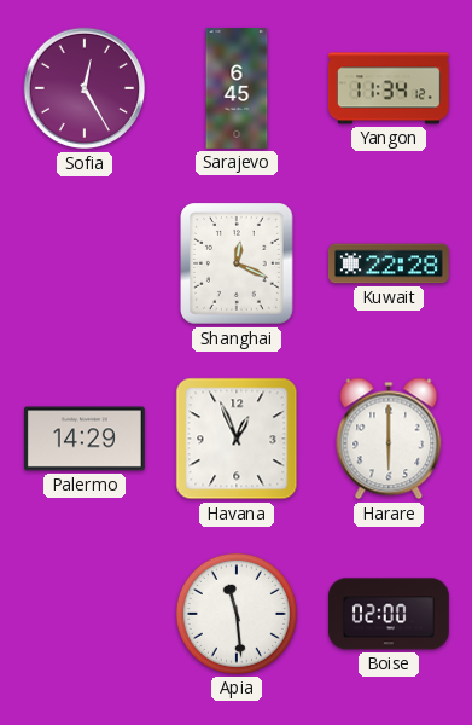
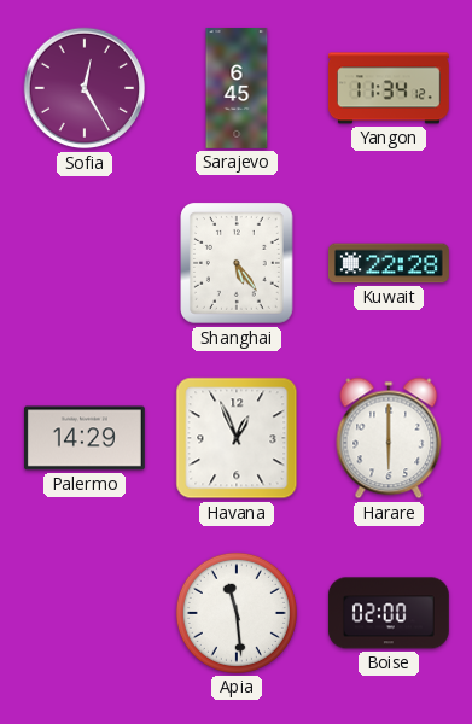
Shanghai: 12:19 -> 5:24 (238, 264)
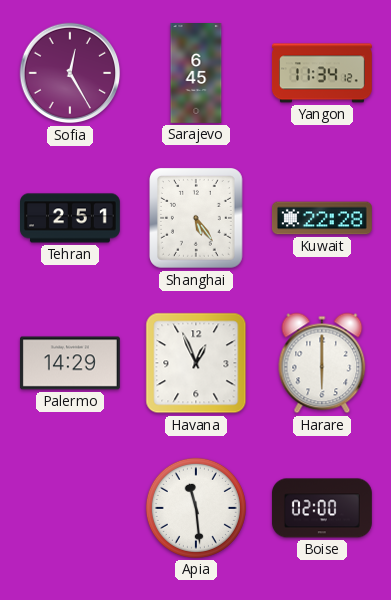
Tehran: none -> 2:51 (71, 218)
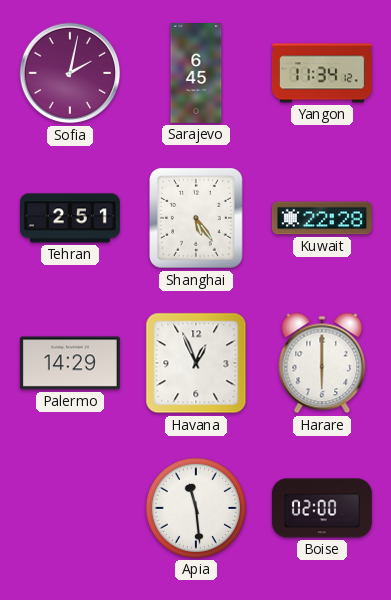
Sofia: 12:25 -> 2:02 (70, 73)
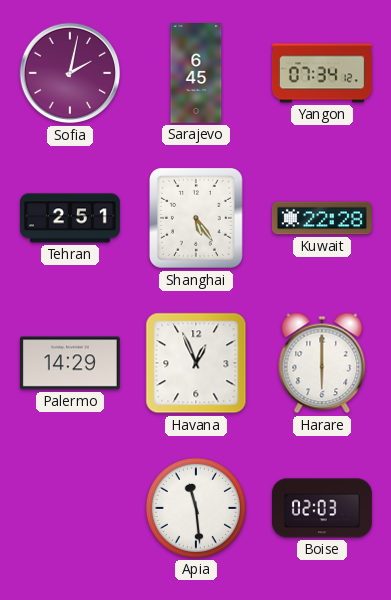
Yangon: 11:34 -> 07:34 (322, 73)
Boise: 02:00 -> 02:03 (322, 508)
